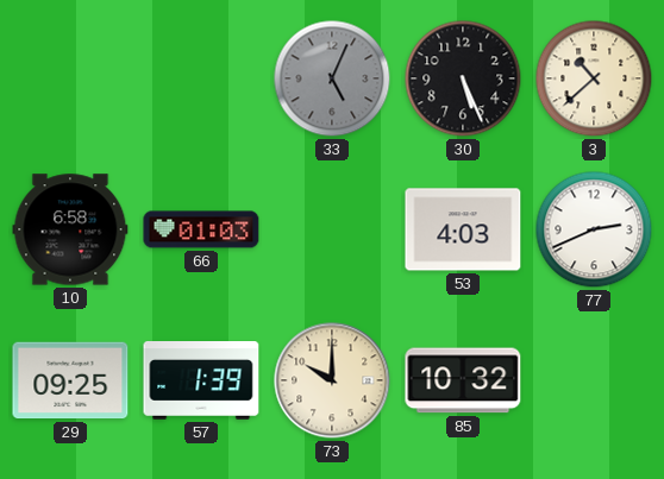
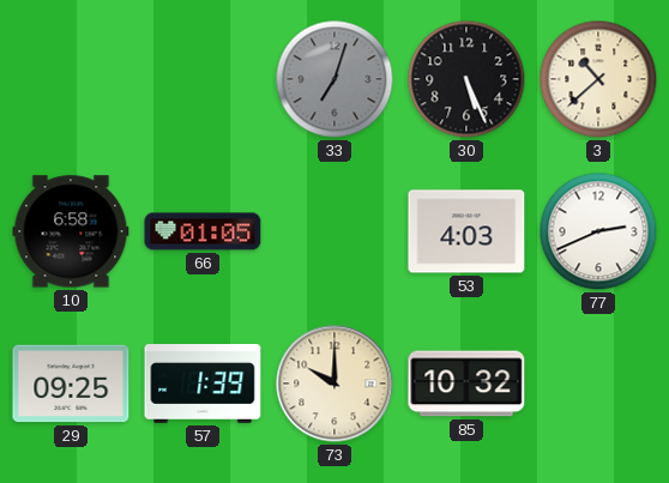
33: 5:04 -> 7:03 (334, 79)
66: 01:03 -> 01:05 (203, 231)
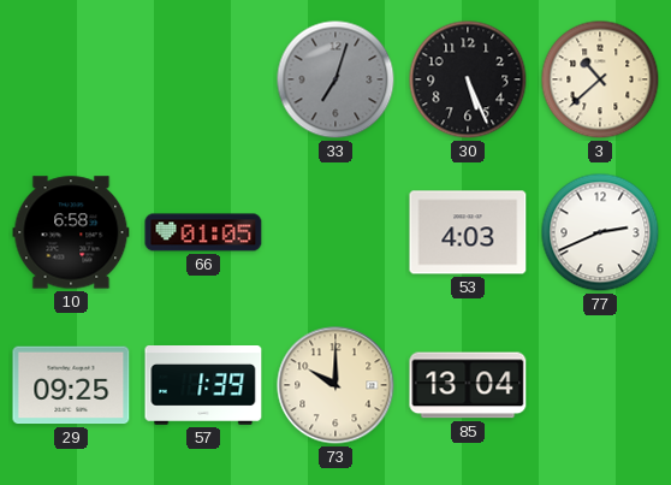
85: 10:32 -> 13:04 (468, 385)
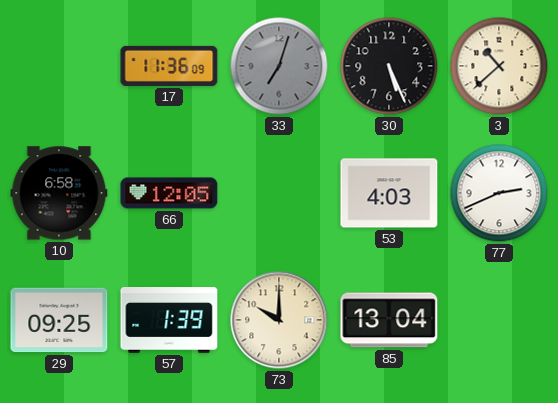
17: none -> 11:36 (169, 66)
66: 01:05 -> 12:05 (169, 193)
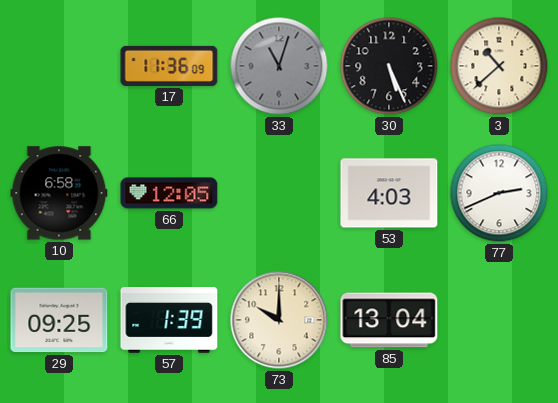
33: 7:03 -> 11:03 (279, 66)
